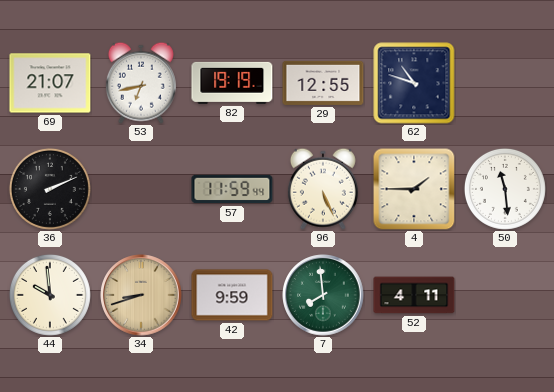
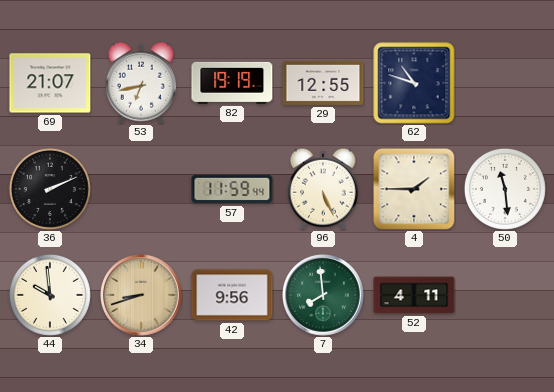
42: 9:59 -> 9:56 (232, 295)
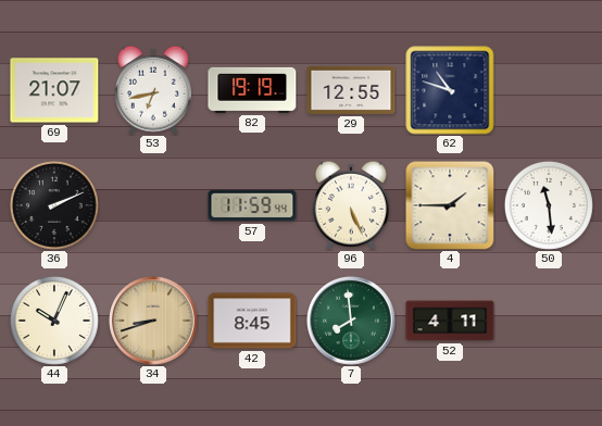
44: 9:59 -> 10:04 (54, 321)
42: 9:56 -> 8:45 (252, 321)
